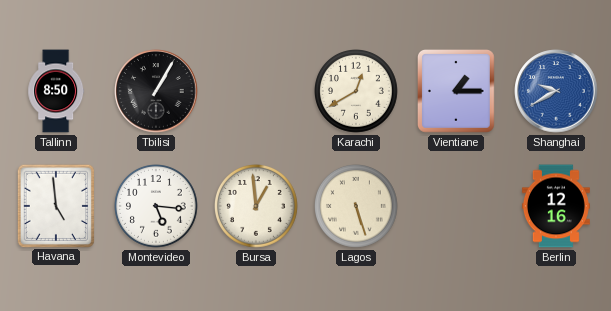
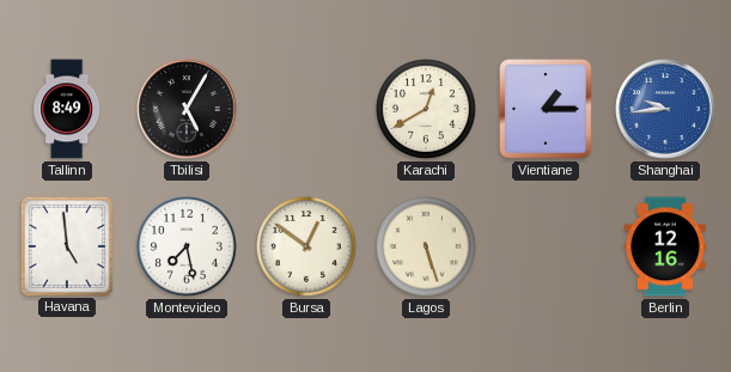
Tallinn: 8:50 -> 8:49 (67, 109)
Tbilisi: 1:05 -> 5:05 (187, 109)
Shanghai: 9:40 -> 9:44 (665, 109)
Montevideo: 5:16 -> 7:28 (188, 248)
Bursa: 12:59 -> 12:51 (307, 248)
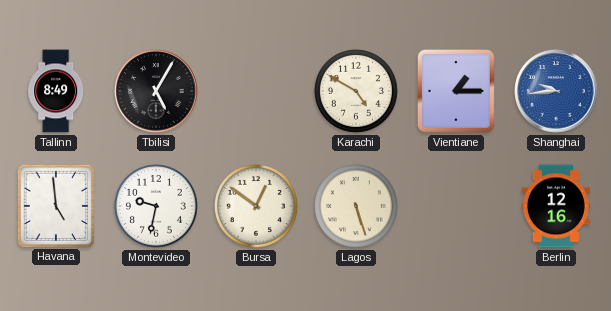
Karachi: 12:40 -> 4:50 (357, 92)
Montevideo: 7:28 -> 9:32 (157, 207)
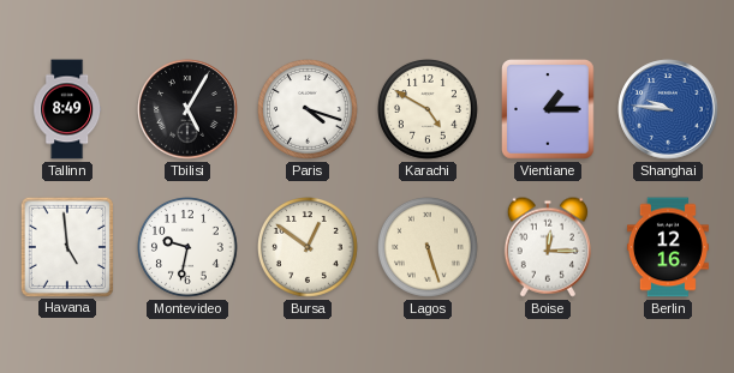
Paris: none -> 4:18 (309, 110)
Shanghai: 9:44 -> 9:46 (668, 109)
Boise: none -> 12:15 (547, 247)
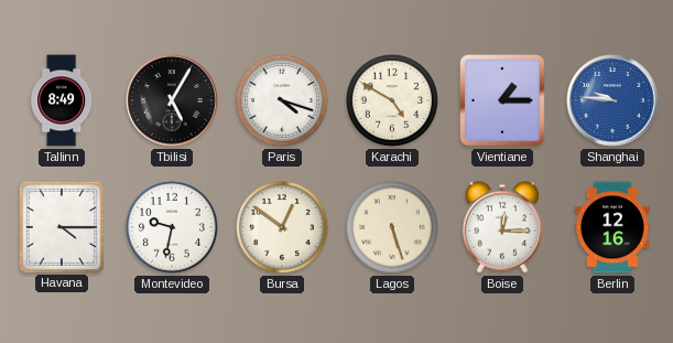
Havana: 4:59 -> 4:15 (61, 226)
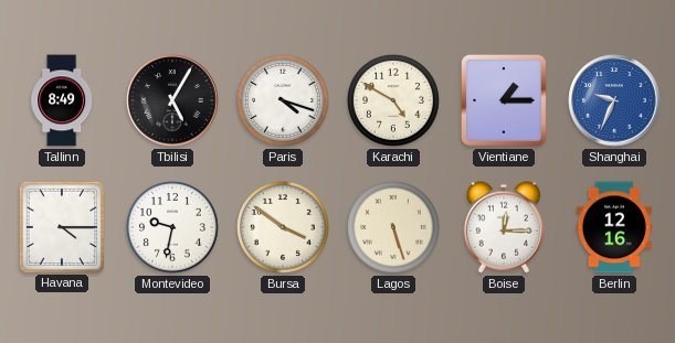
Shanghai: 9:46 -> 9:34 (614, 100)
Bursa: 12:51 -> 3:51 (284, 228)
